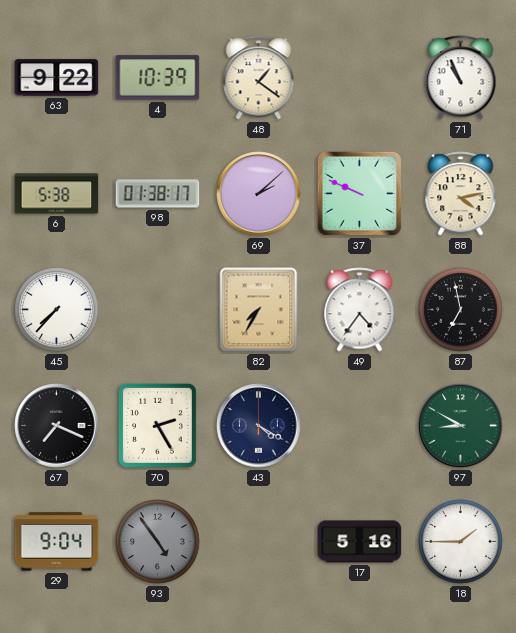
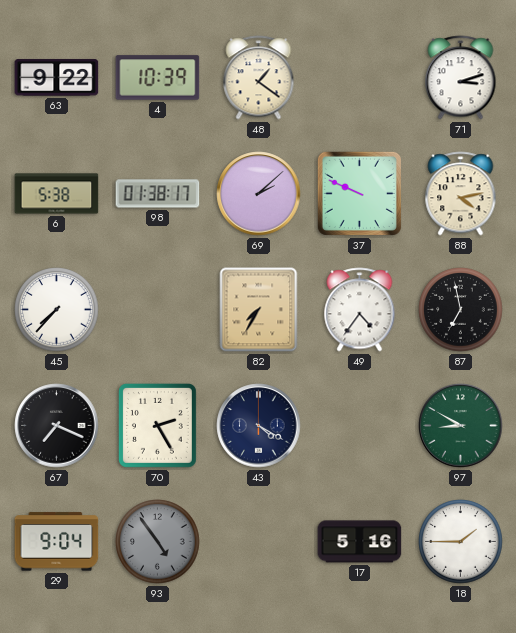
71: 10:56 -> 3:12 (461, 78)
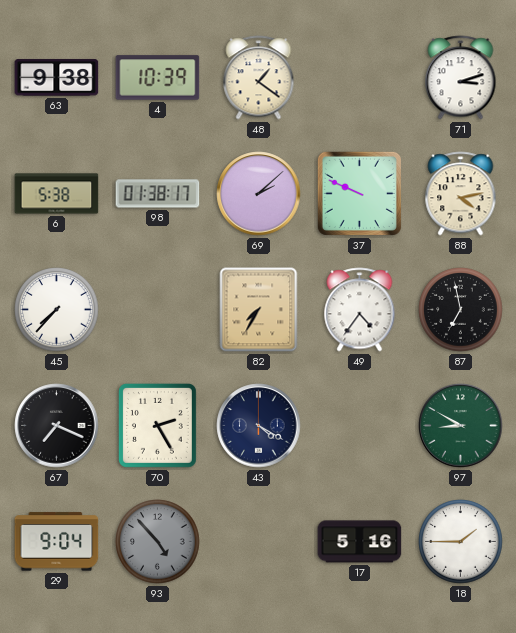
63: 9:22 -> 9:38 (57, 78)
93: 4:54 -> 4:53 (158, 542)
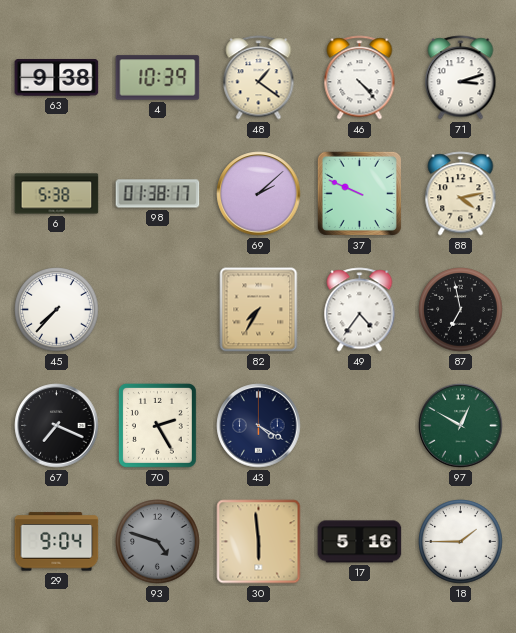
46: none -> 4:23 (360, 78)
97: 8:50 -> 12:50 (461, 426)
93: 4:53 -> 4:48 (158, 542)
30: none -> 5:59 (259, 542)
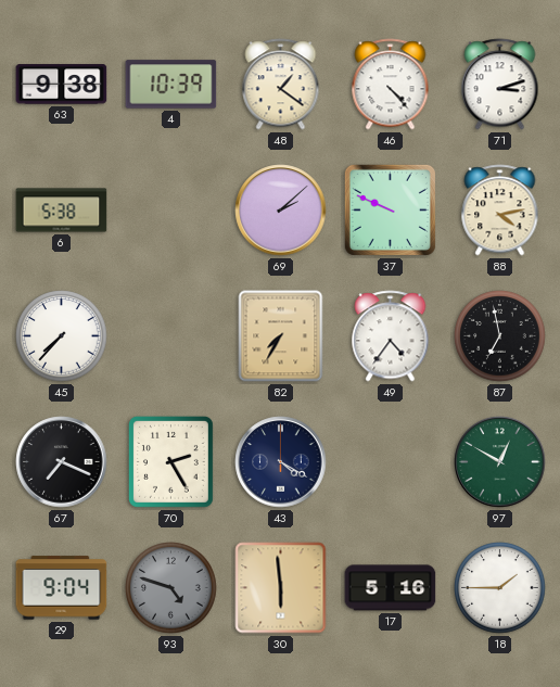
98: 01:38 -> none (158, 194)
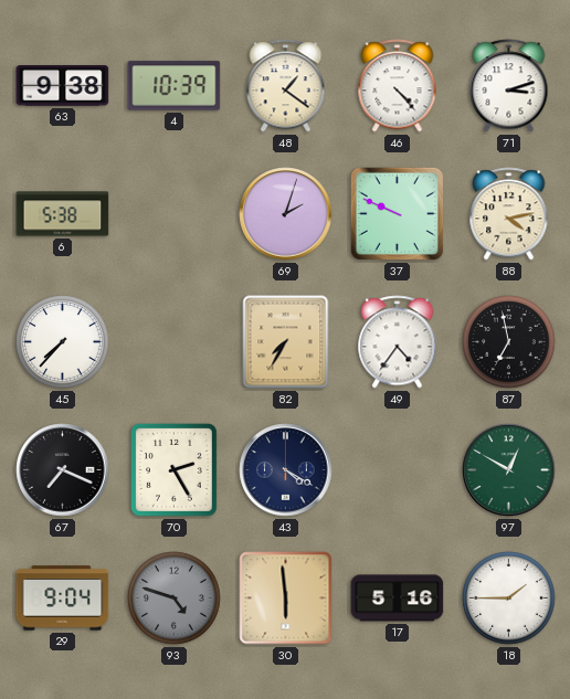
69: 2:08 -> 2:03 (286, 214)
